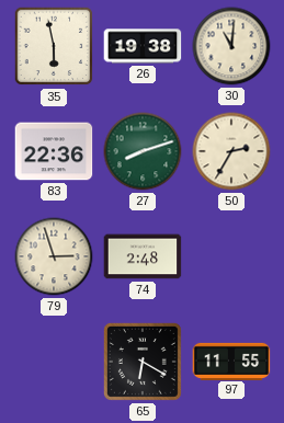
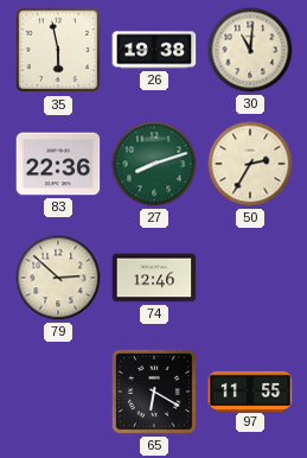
79: 2:57 -> 2:52 (58, 278)
74: 2:48 -> 12:46 (154, 278)
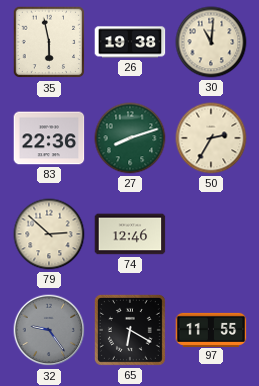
32: none -> 9:24 (49, 330)
